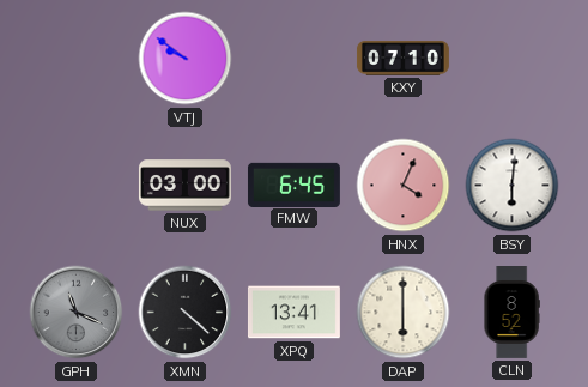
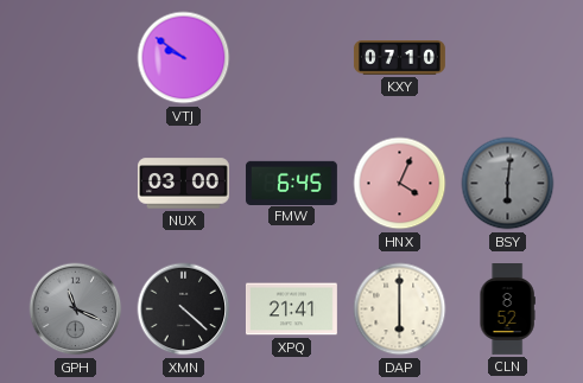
BSY dial: white -> grey (508, 184)
XPQ: 13:41 -> 21:41 (291, 309)
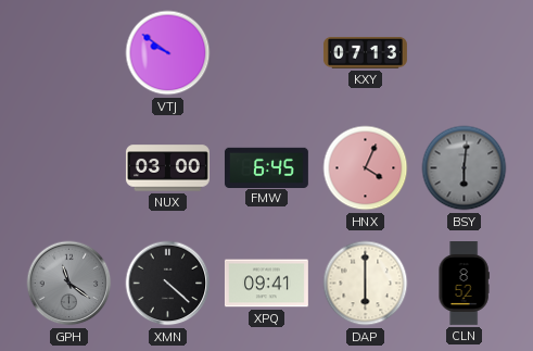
KXY: 07:10 -> 07:13 (365, 53)
GPH: 11:19 -> 11:21 (69, 284)
XPQ: 21:41 -> 09:41 (266, 284)
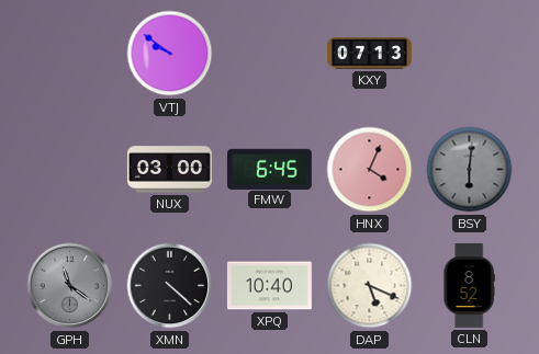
XPQ: 09:41 -> 10:40 (269, 286)
DAP: 6:00 -> 5:19 (370, 286)
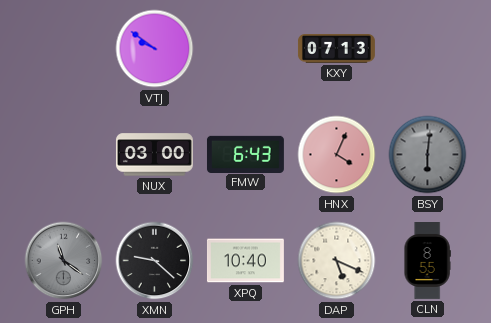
FMW: 6:45 -> 6:43 (245, 154)
XMN: 4:22 -> 9:22 (155, 261)
CLN: 8:52 -> 8:55 (427, 261)
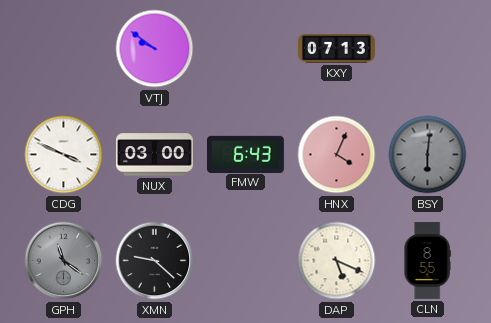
CDG: none -> 3:49 (64, 155)
XPQ: 10:40 -> none (245, 261)
